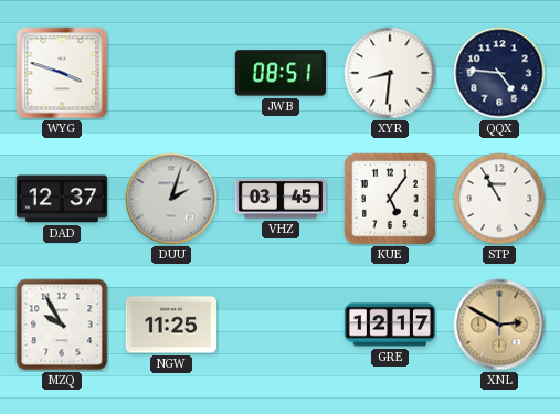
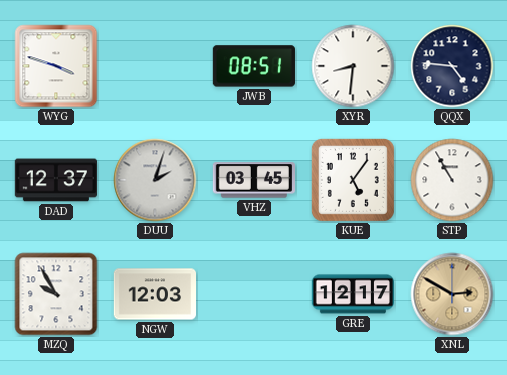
NGW: 11:25 -> 12:03 (154, 294)
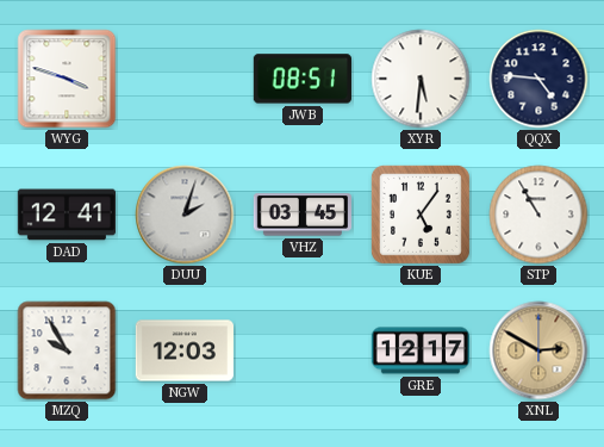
XYR: 8:31 -> 5:31 (421, 79)
DAD: 12:37 -> 12:41 (66, 215)
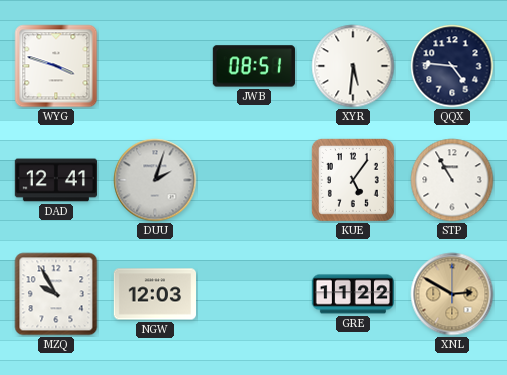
VHZ: 03:45 -> none (301, 215)
GRE: 12:17 -> 11:22 (352, 294)
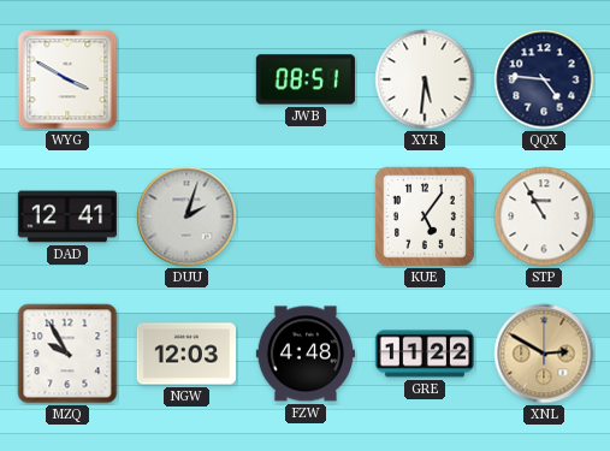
WYG: 3:48 -> 3:50 (67, 79)
FZW: none -> 4:48 (304, 354)
